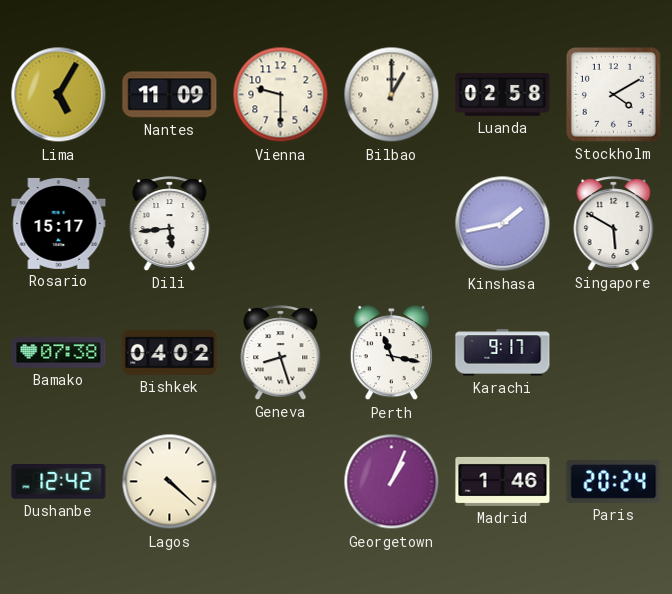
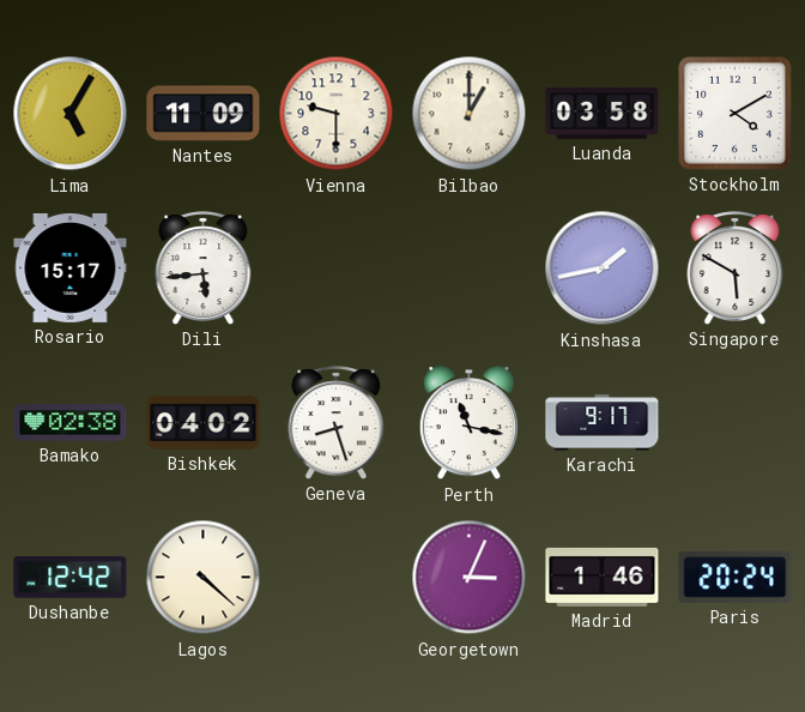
Luanda: 02:58 -> 03:58 (603, 113)
Bamako: 07:38 -> 02:38 (71, 423)
Georgetown: 1:04 -> 3:04 (470, 578)
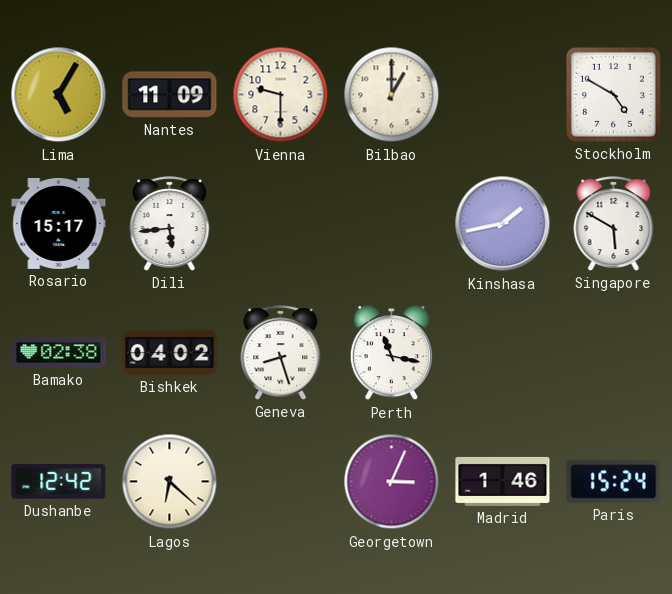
Luanda: 03:58 -> none (603, 113)
Stockholm: 4:10 -> 4:50 (613, 94)
Karachi: 9:17 -> none (603, 423)
Lagos: 4:22 -> 6:22 (170, 482)
Paris: 20:24 -> 15:24 (614, 481)
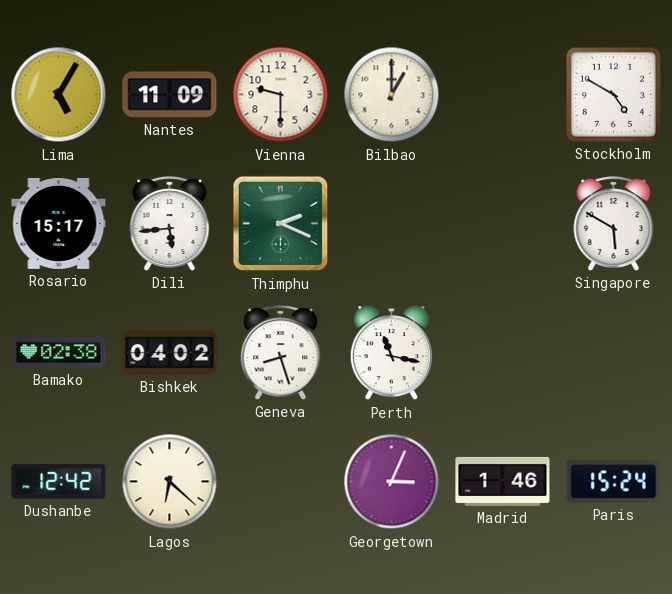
Thimphu: none -> 2:19 (281, 224)
Kinshasa: 1:43 -> none (503, 224)
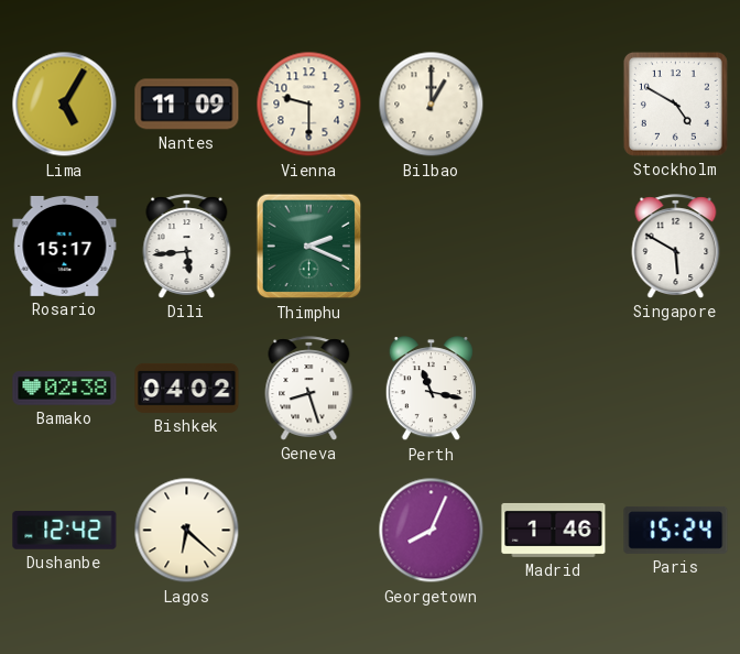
Georgetown: 3:04 -> 8:04 (432, 531)
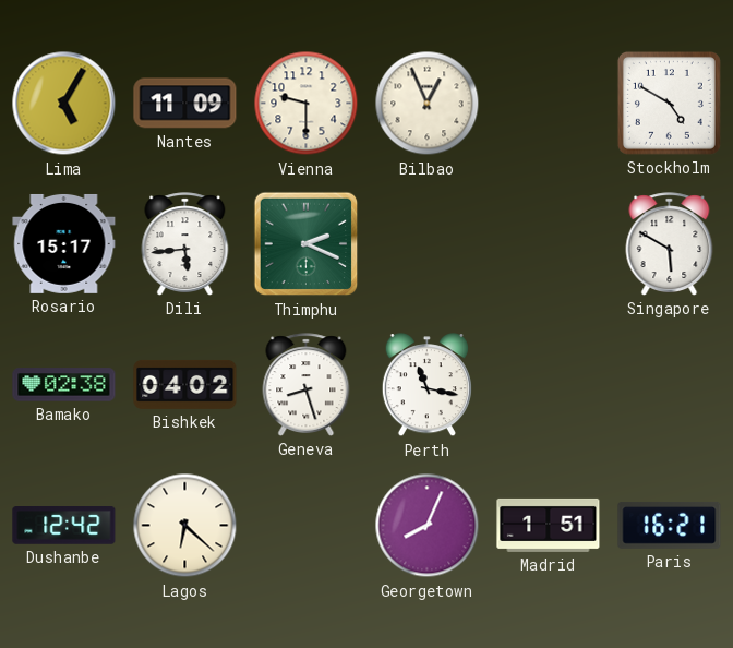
Bilbao: 1:00 -> 12:56 (428, 104)
Madrid: 1:46 -> 1:51 (549, 525)
Paris: 15:24 -> 16:21 (670, 525)
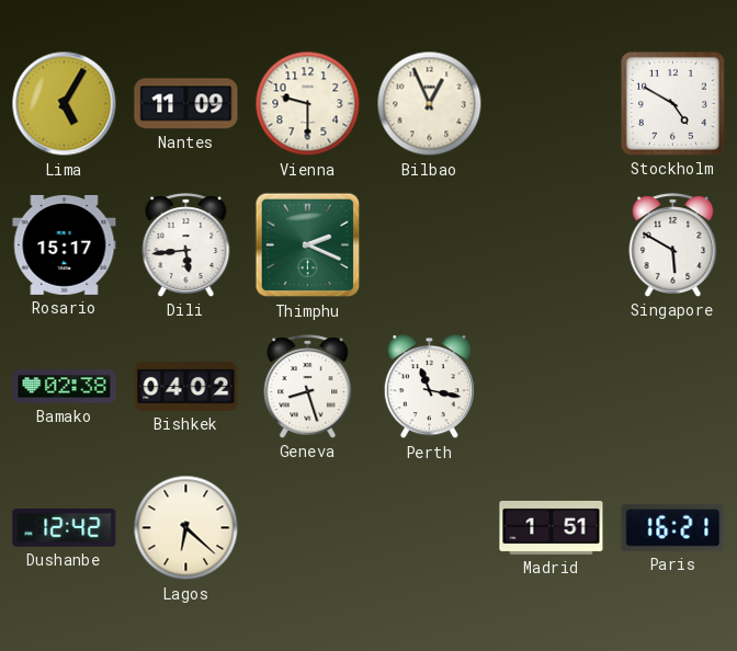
Georgetown: 8:04 -> none (428, 526)
